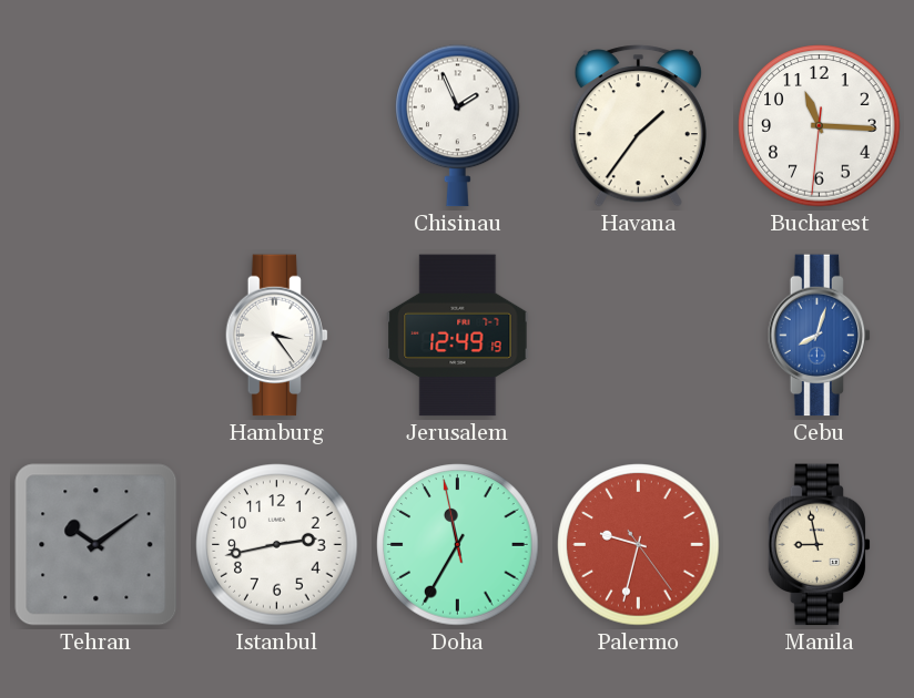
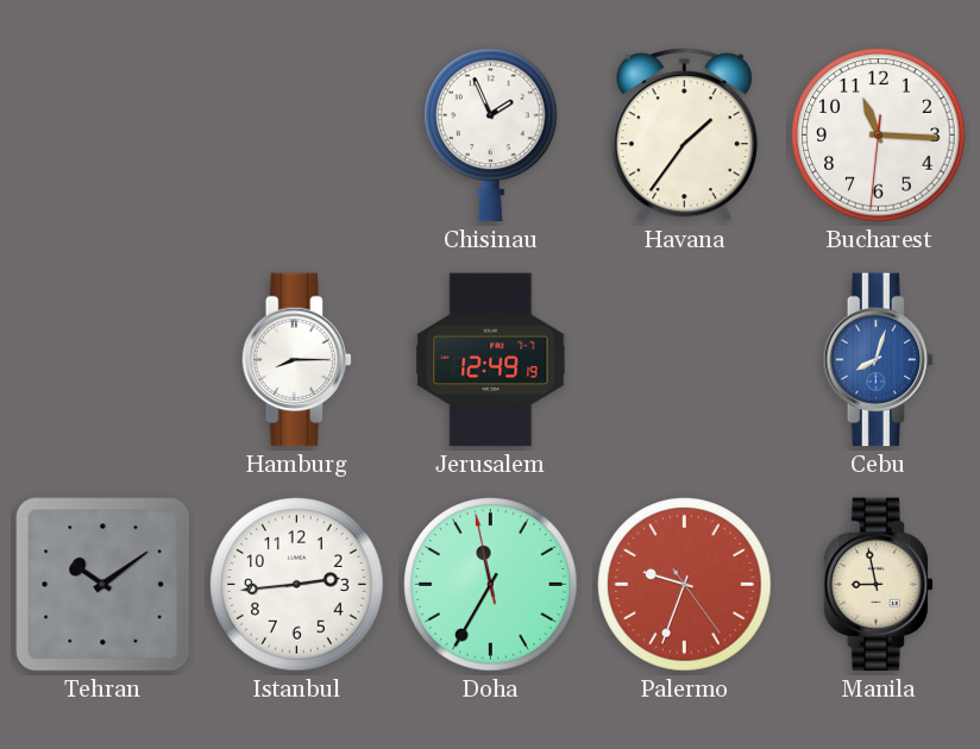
Hamburg: 3:24 -> 8:15 (297, 360)
Istanbul: 2:43 -> 2:44 (297, 585)
Palermo: 9:32 -> 9:33 (685, 585)
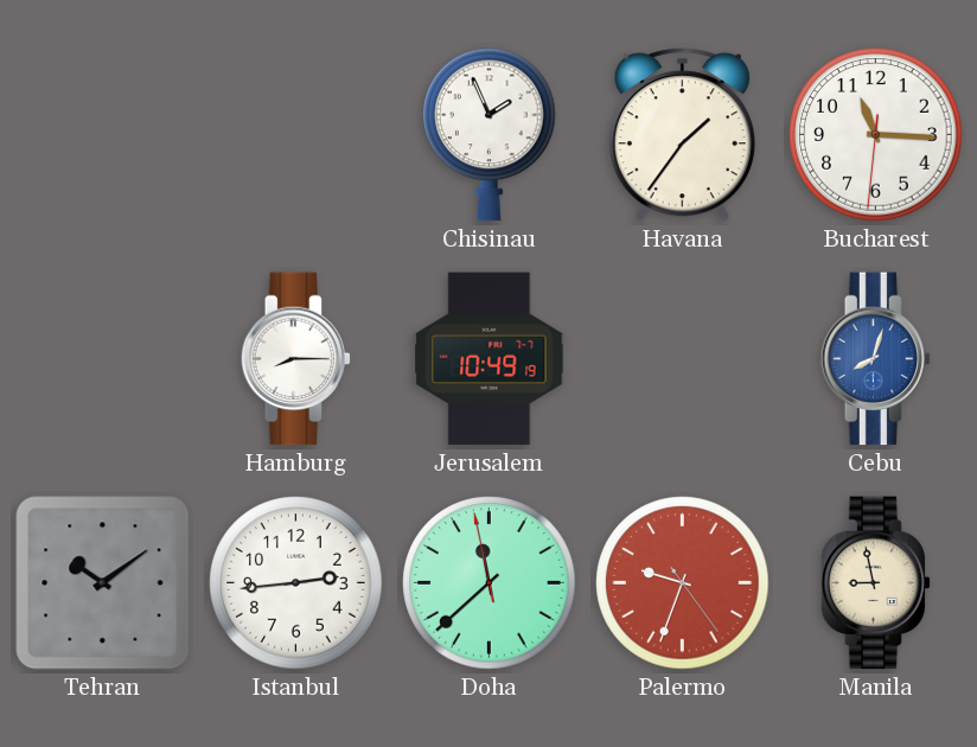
Jerusalem: 12:49 -> 10:49 (490, 359)
Doha: 11:34 -> 11:37 (490, 583)
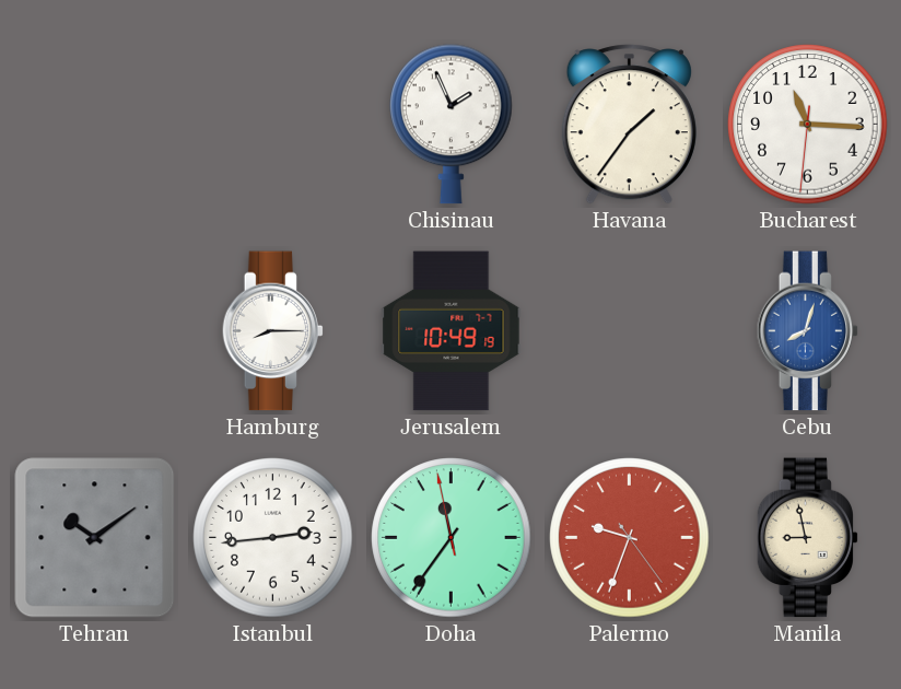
Doha: 11:37 -> 11:35 (452, 538)
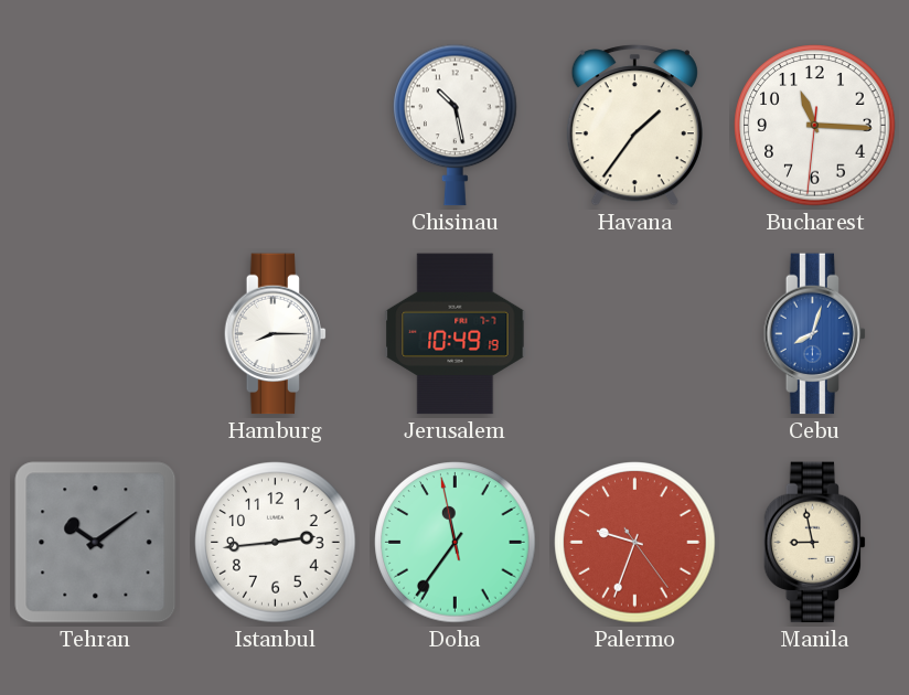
Chisinau: 1:56 -> 10:28 (456, 126)
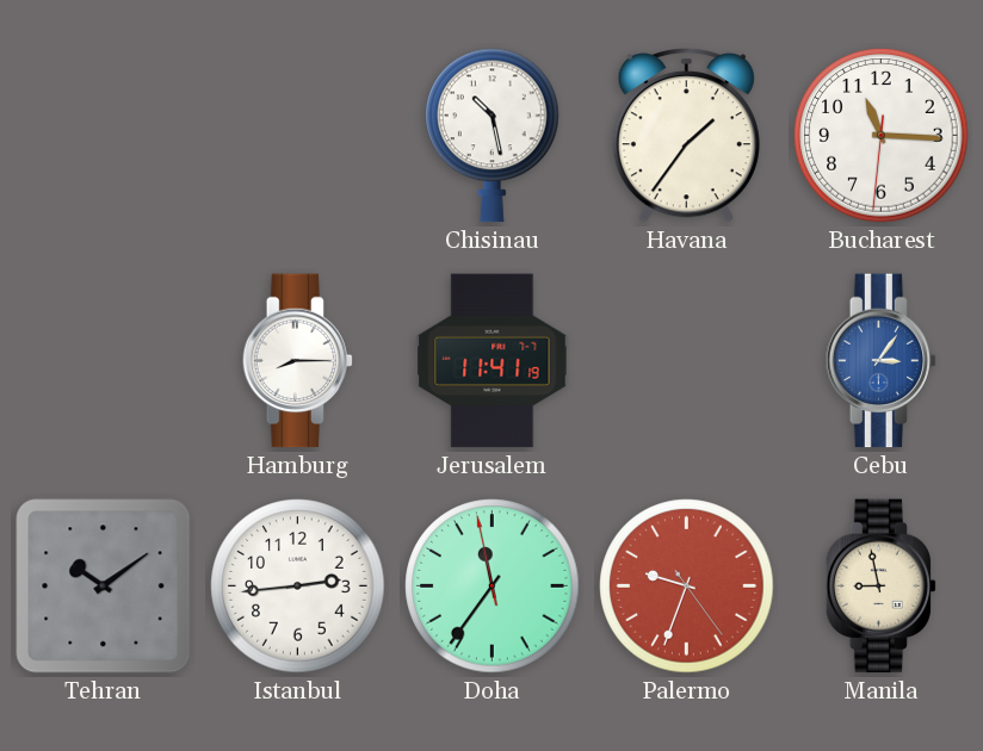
Jerusalem: 10:49 -> 11:41 (493, 361)
Cebu: 8:03 -> 3:06 (882, 361)
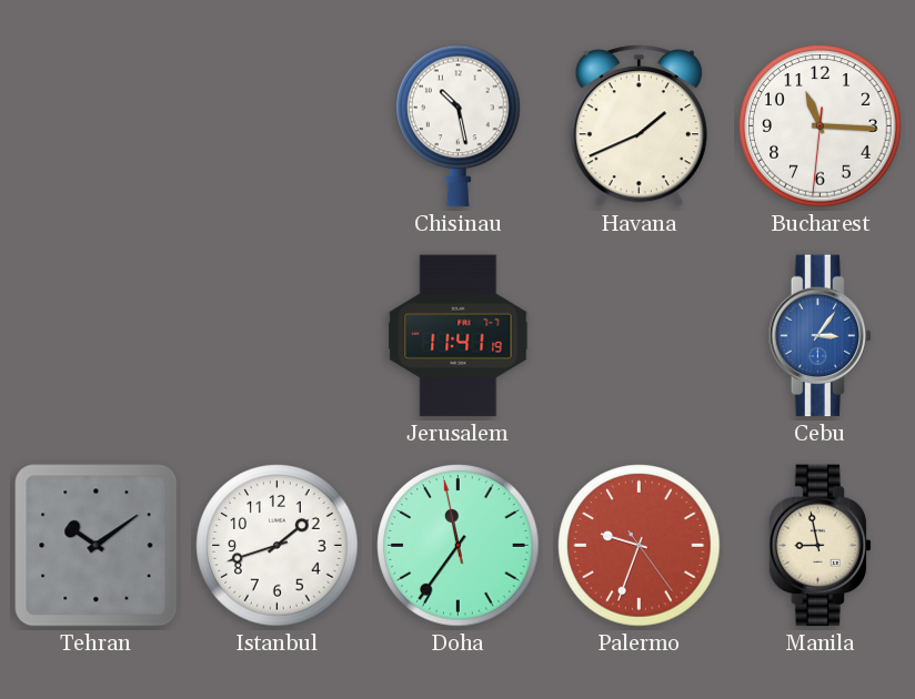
Havana: 1:36 -> 1:41 (639, 126)
Hamburg: 8:15 -> none (298, 361)
Istanbul: 2:44 -> 1:42 (278, 546)
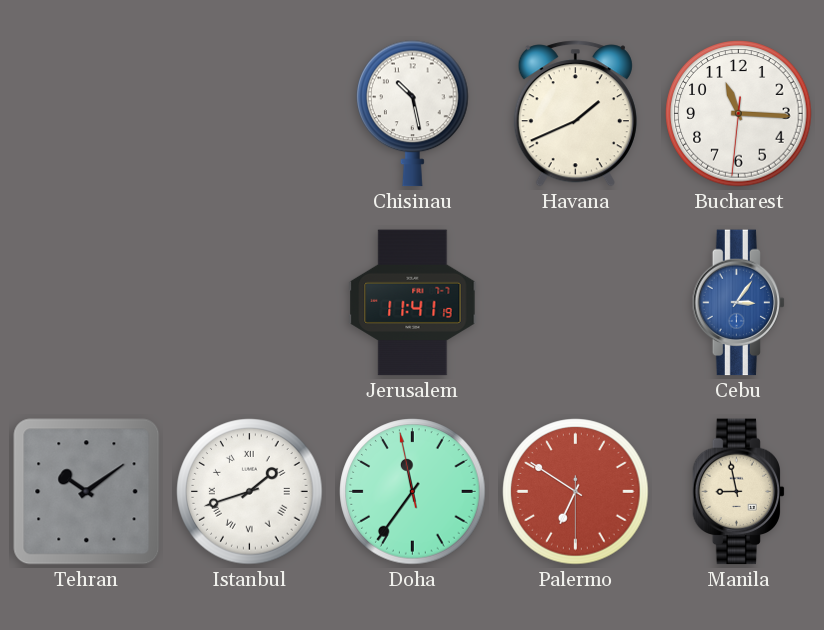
Istanbul numerals: Arabic -> Roman (250, 492)
Palermo: 9:33 -> 6:50 (576, 492)
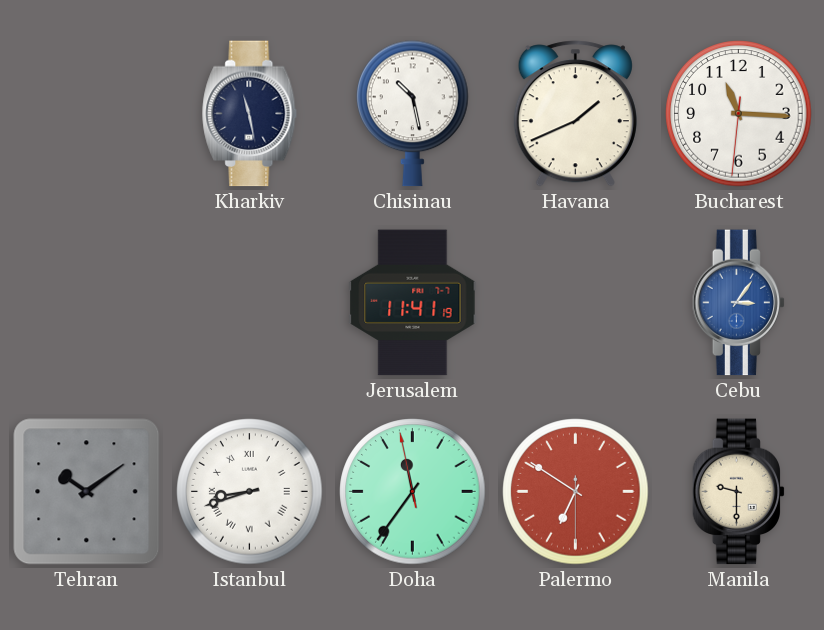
Kharkiv: none -> 11:28 (250, 114)
Istanbul: 1:42 -> 8:42 (250, 492)
Manila: 8:58 -> 9:30 (739, 492)
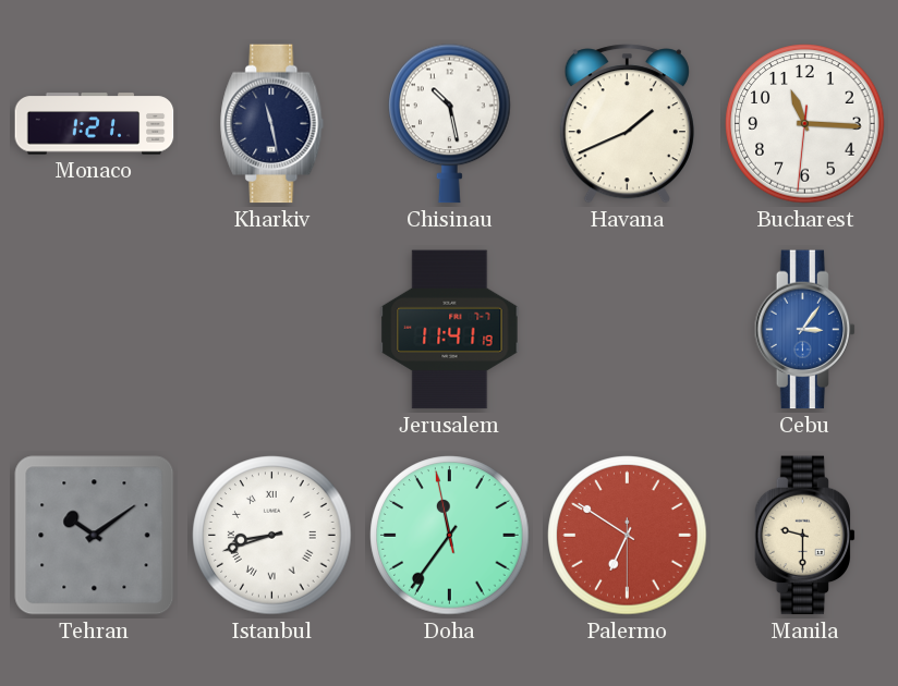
Monaco: none -> 1:21 (95, 124)
